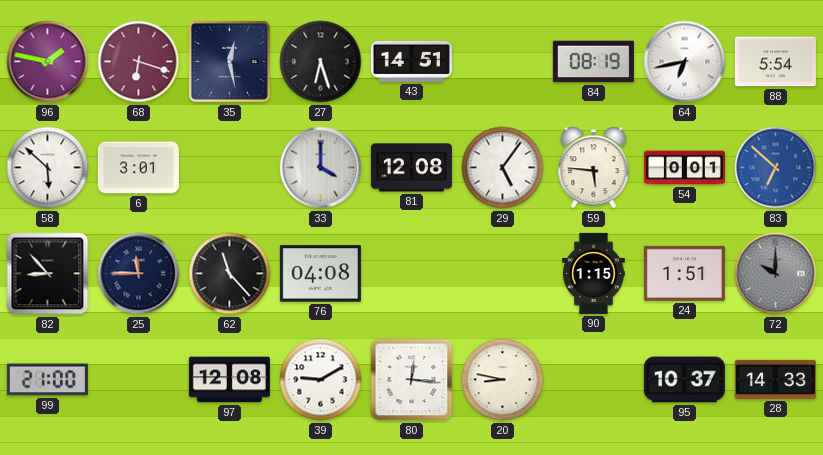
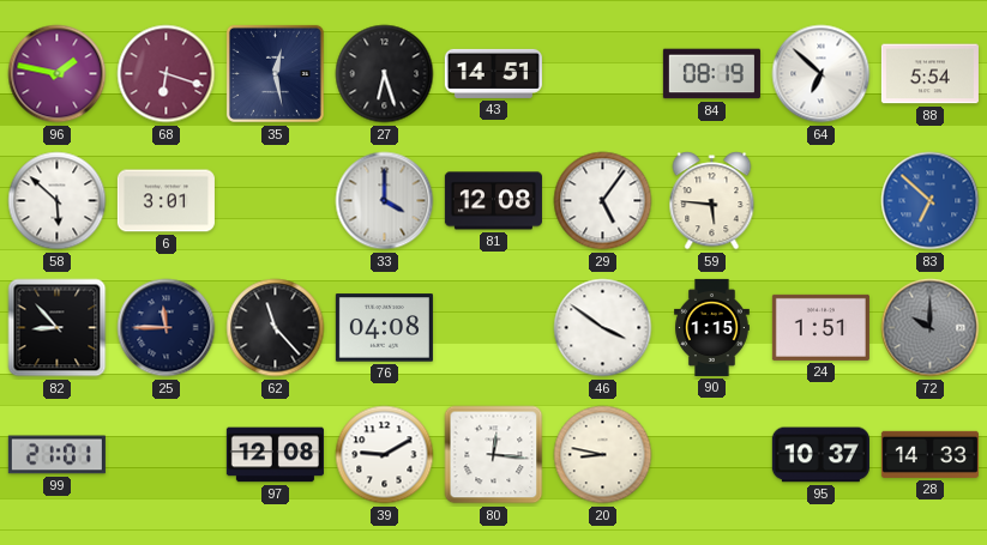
64: 6:43 -> 6:52 (822, 74)
54: 0:01 -> none (684, 168)
46: none -> 3:51 (603, 328)
99: 21:00 -> 21:01 (56, 455)
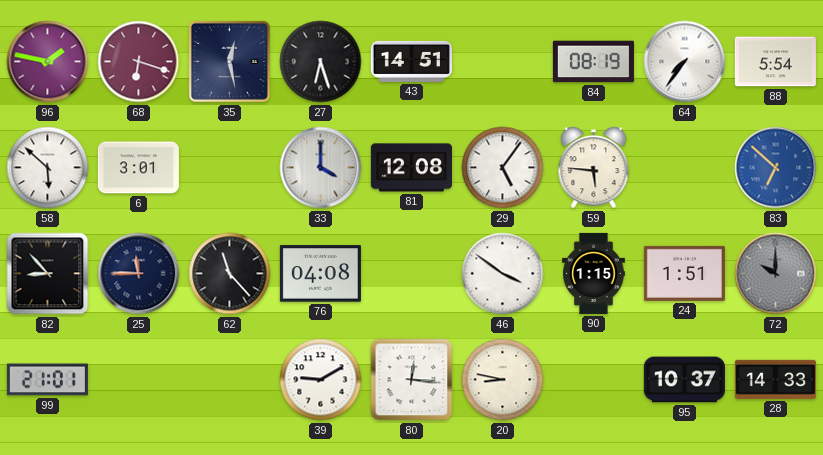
64: 6:52 -> 7:36 (685, 62)
97: 12:08 -> none (275, 455)
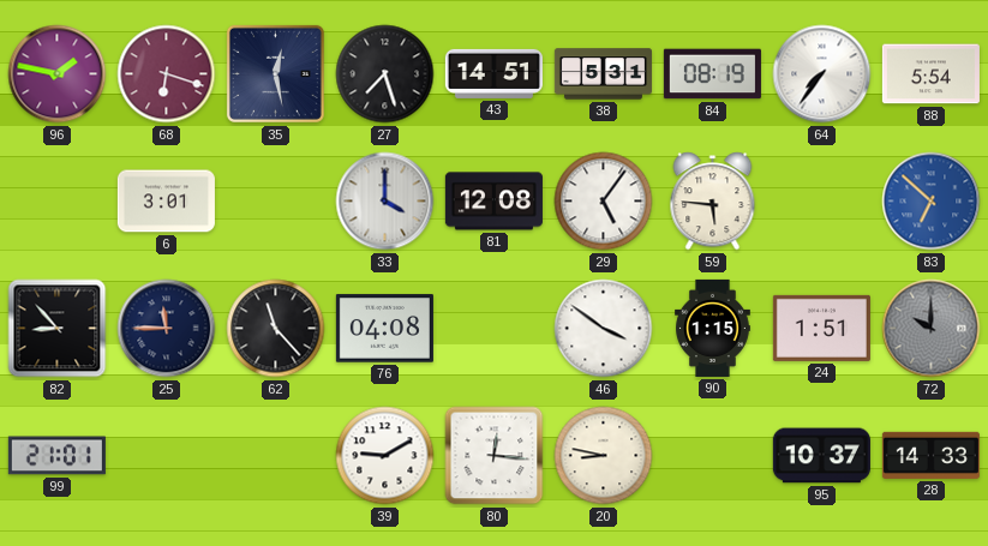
27: 6:27 -> 7:27 (385, 74)
38: none -> 5:31 (603, 74)
58: 5:52 -> none (48, 168)
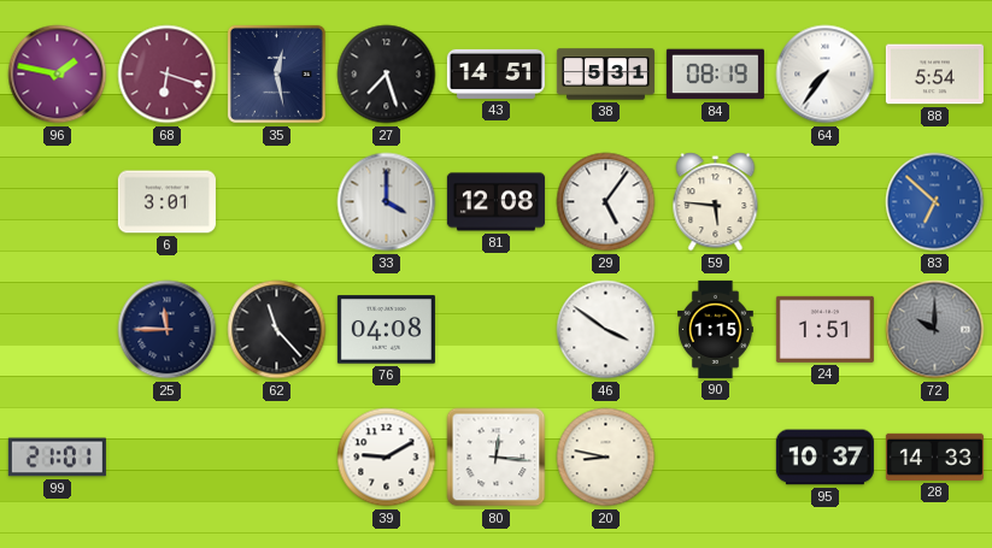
82: 8:53 -> none (58, 329)
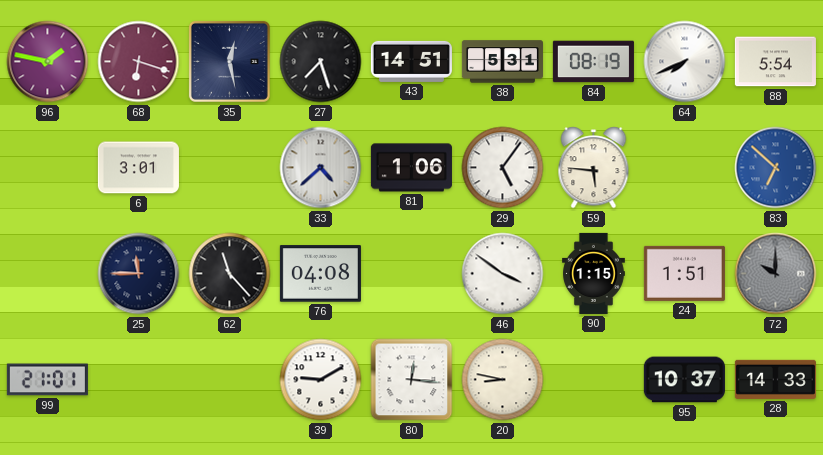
64: 7:36 -> 7:41 (685, 62)
33: 4:00 -> 4:38 (321, 168)
81: 12:08 -> 1:06 (411, 168)
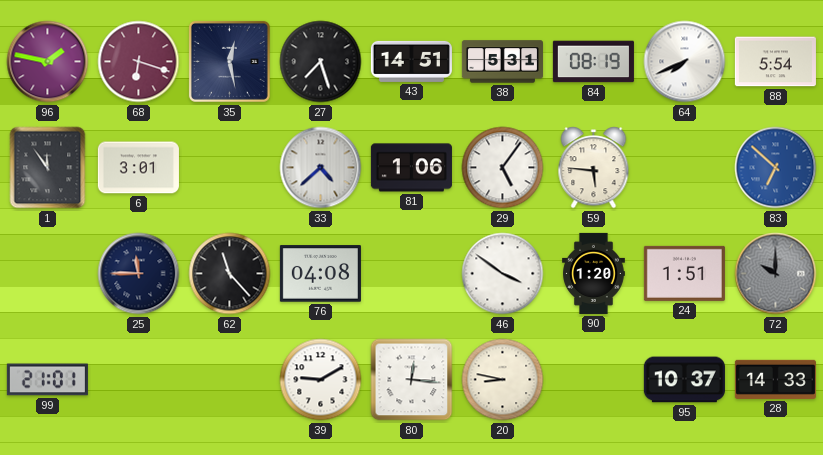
1: none -> 11:54 (48, 168)
90: 1:15 -> 1:20 (594, 273)
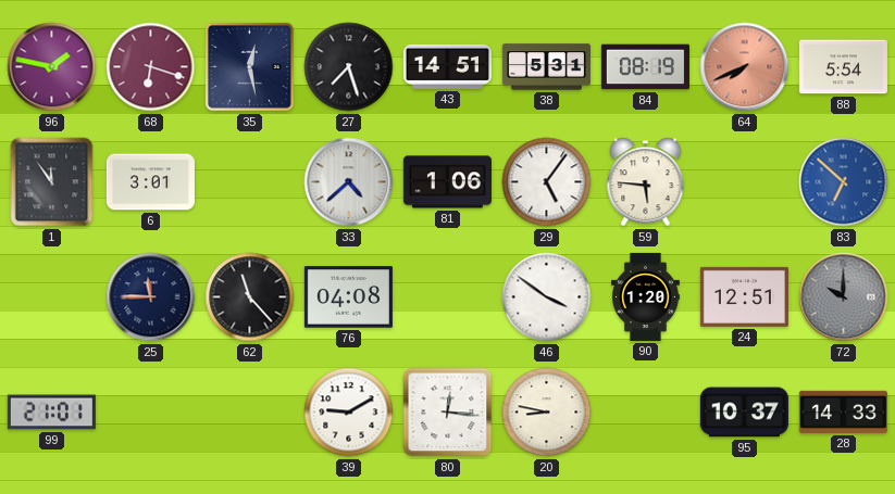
64 dial: white -> salmon (745, 67)
24: 1:51 -> 12:51 (744, 296)
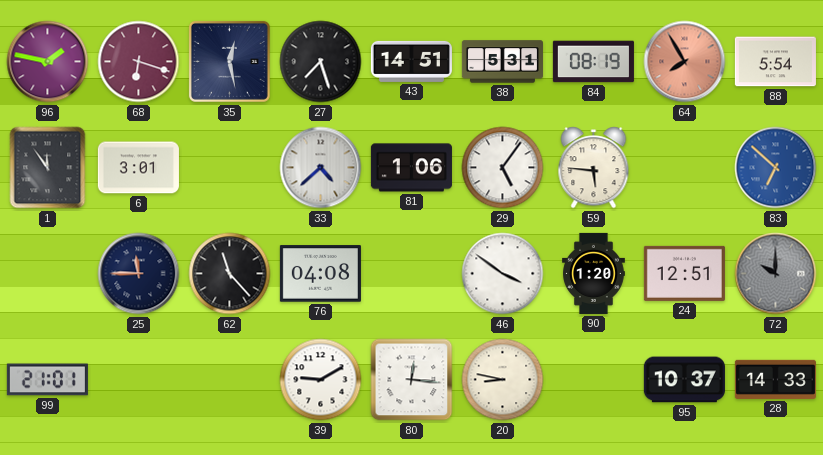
64: 7:41 -> 7:55 (685, 62)
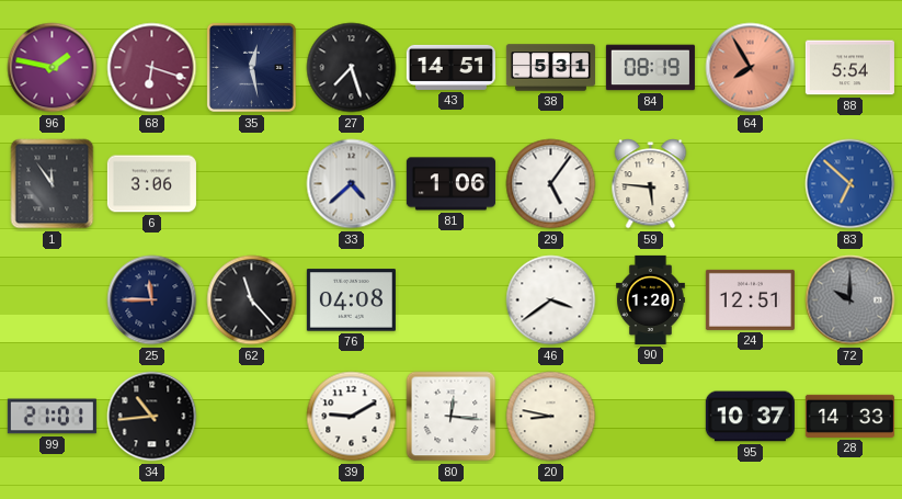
6: 3:01 -> 3:06 (151, 184)
46: 3:51 -> 3:39 (551, 300)
34: none -> 10:44 (152, 417)
